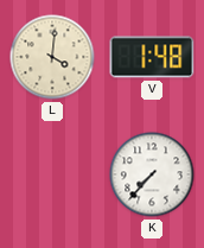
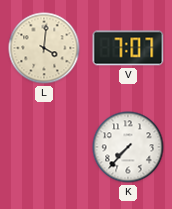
V: 1:48 -> 7:07 (128, 48)
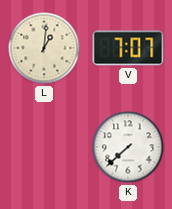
L: 4:01 -> 1:01 (44, 48)
K: 7:37 -> 7:38 (128, 147)
